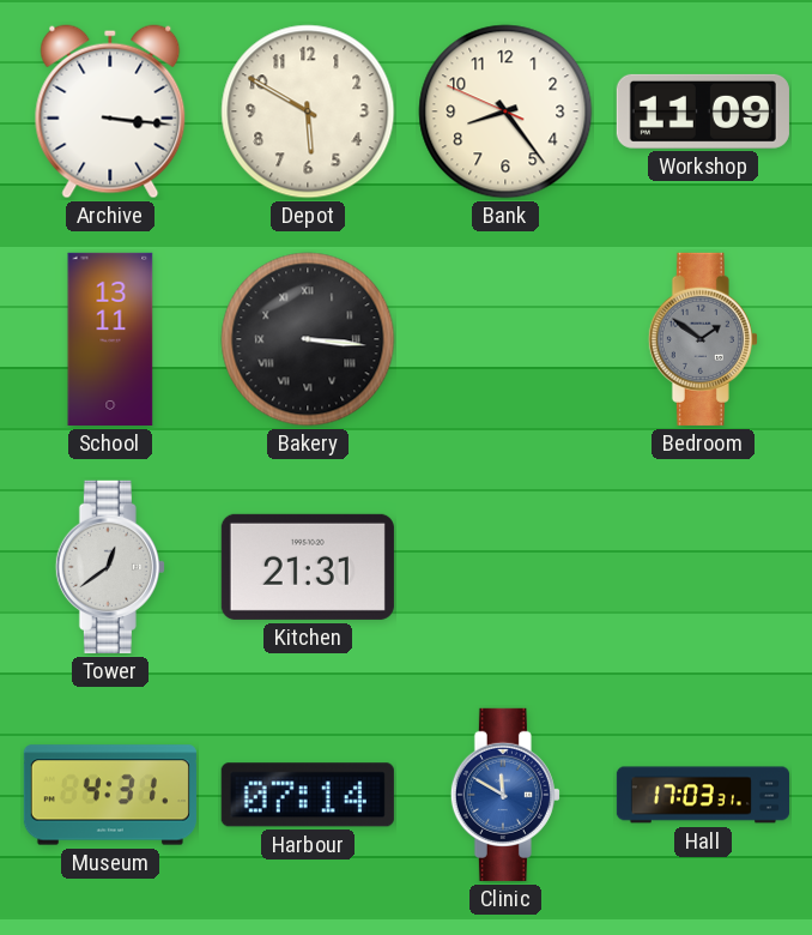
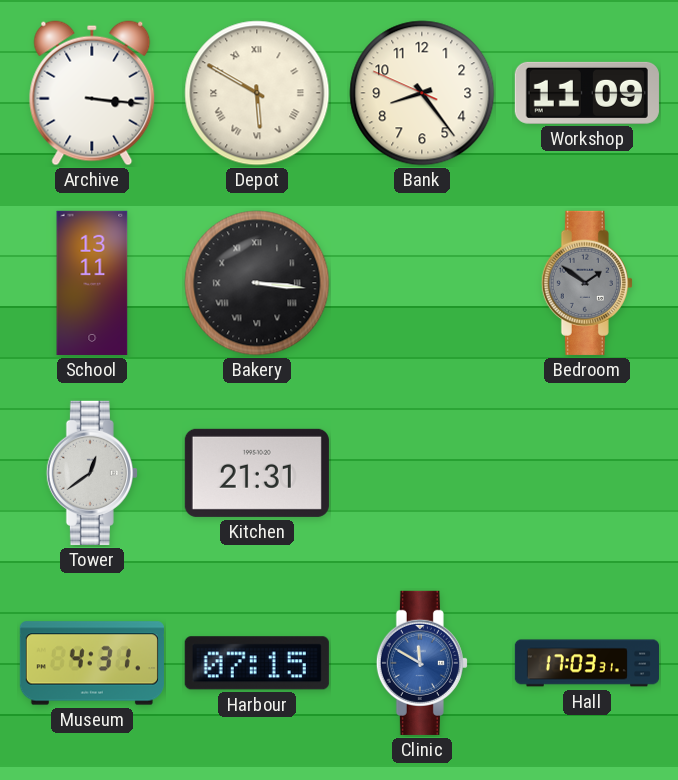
Depot numerals: Arabic -> Roman (257, 93)
Harbour: 07:14 -> 07:15 (257, 663)
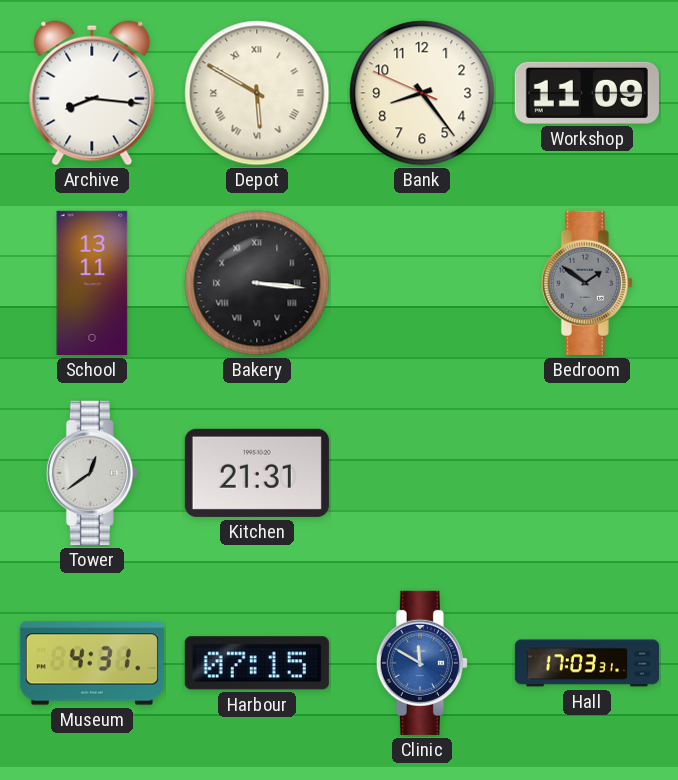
Archive: 3:16 -> 8:16 (92, 93)
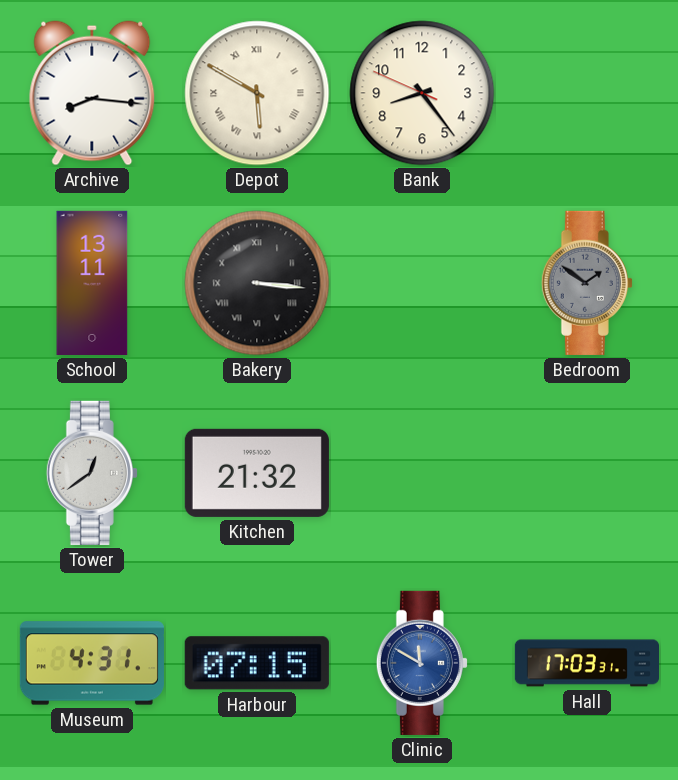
Workshop: 11:09 -> none (587, 93)
Kitchen: 21:31 -> 21:32 (257, 473)
